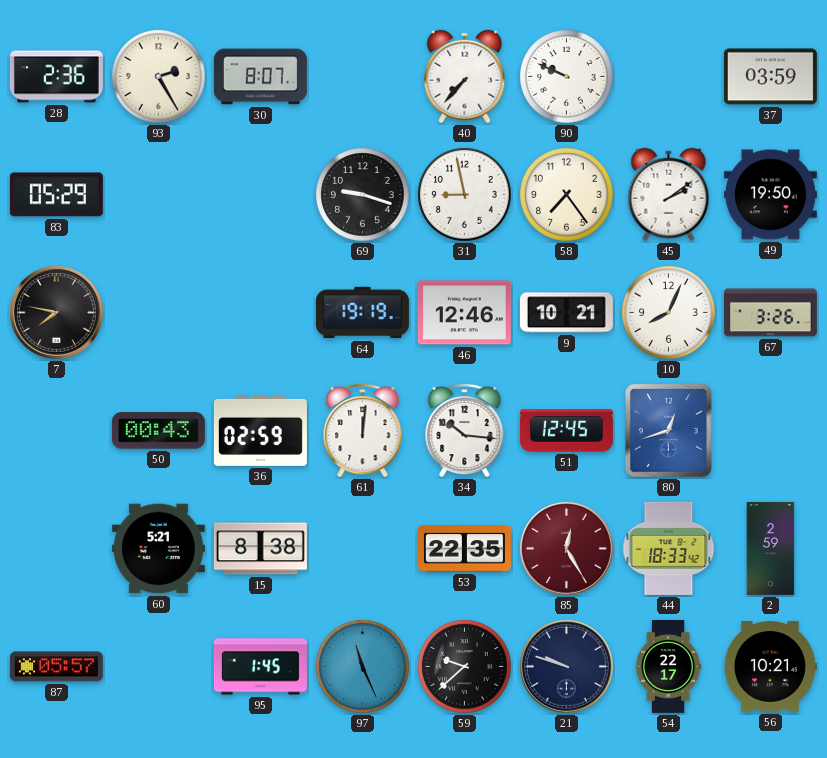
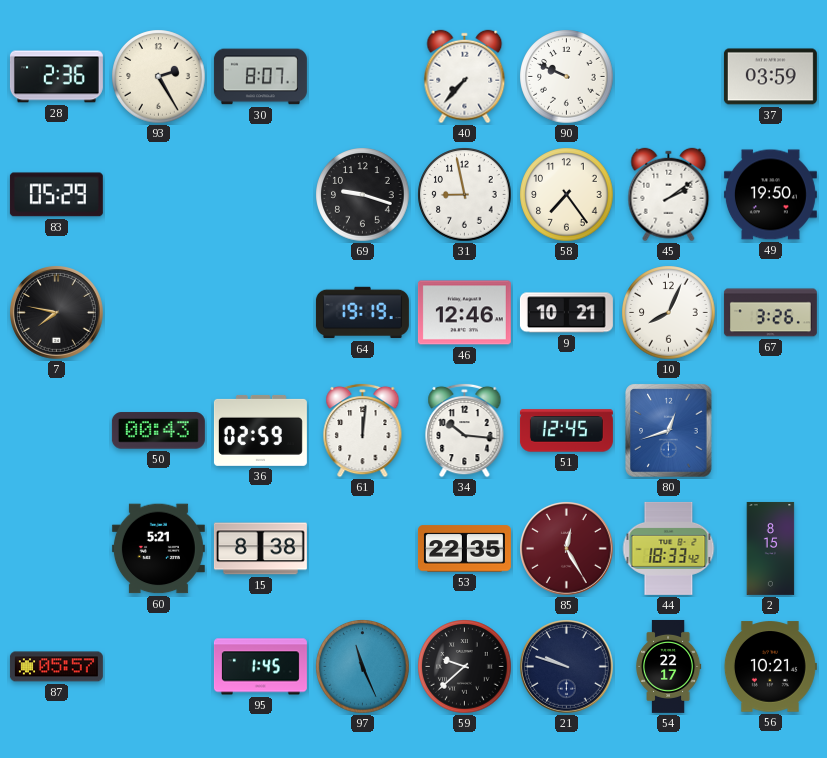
2: 2:59 -> 8:15 (771, 548)
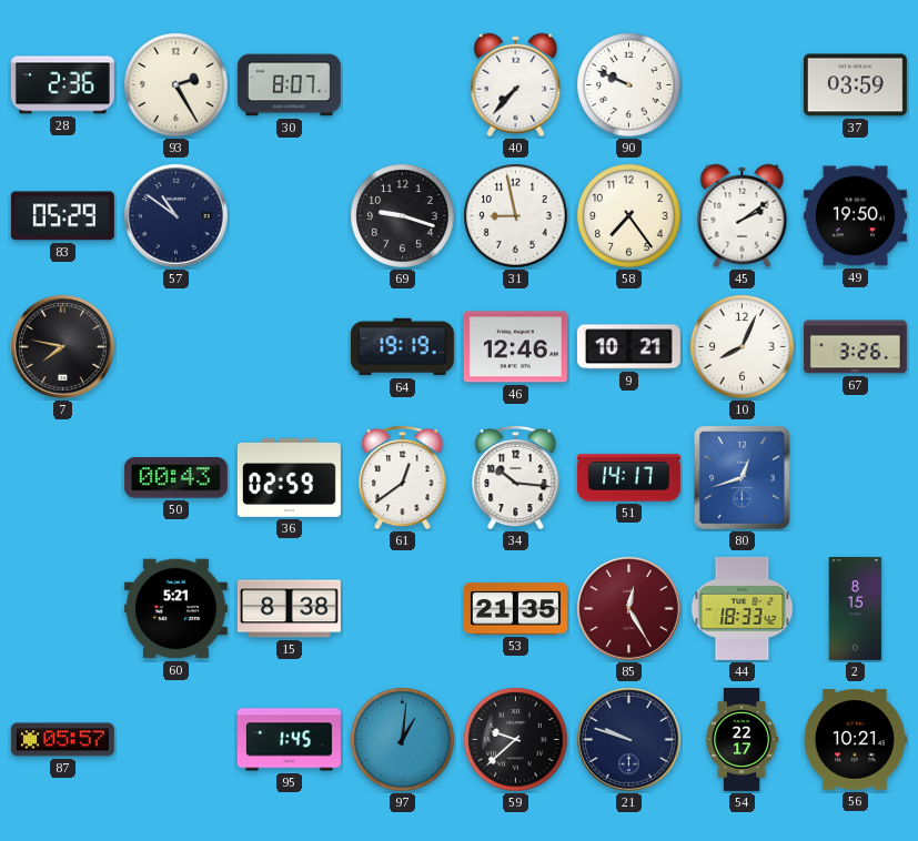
57: none -> 10:51 (176, 216)
61: 12:01 -> 12:39 (403, 477)
51: 12:45 -> 14:17 (628, 478)
53: 22:35 -> 21:35 (515, 609)
97: 11:26 -> 1:01 (403, 740)
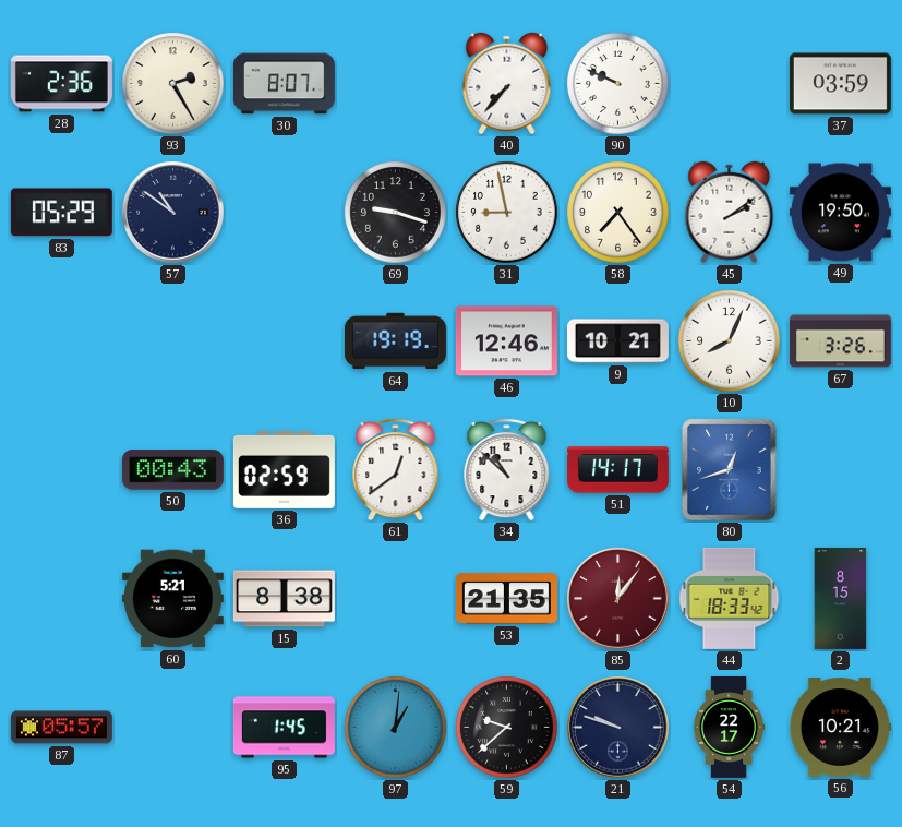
7: 7:47 -> none (63, 347)
34: 10:16 -> 10:52 (507, 469)
85: 12:25 -> 12:06 (618, 599)
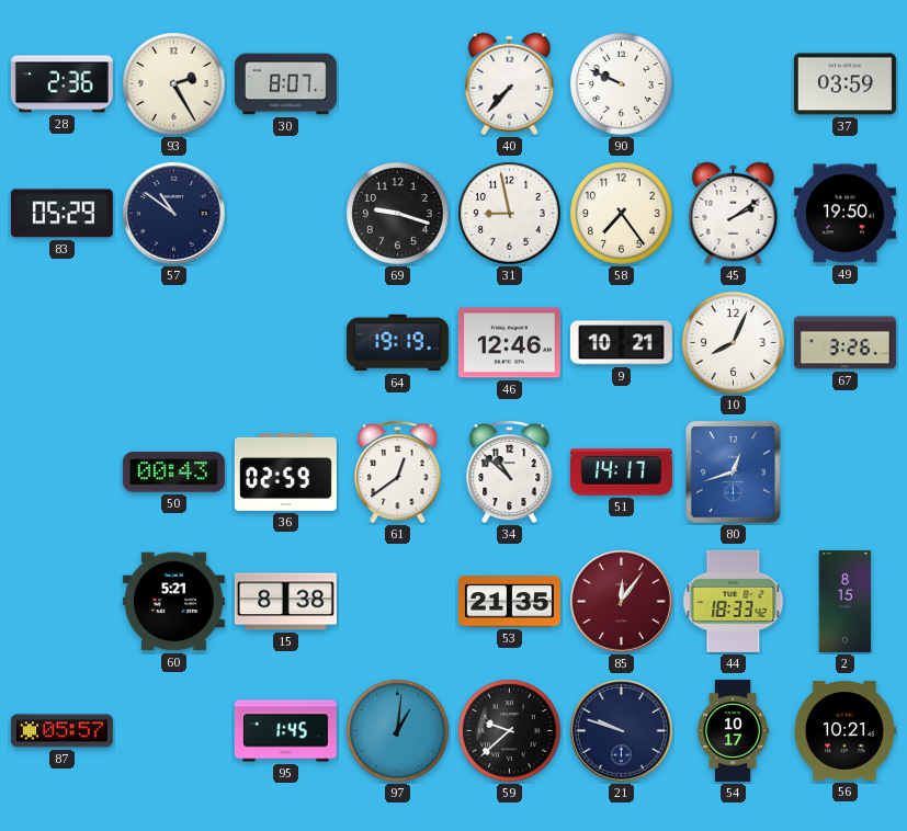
54: 22:17 -> 10:17 (733, 730)
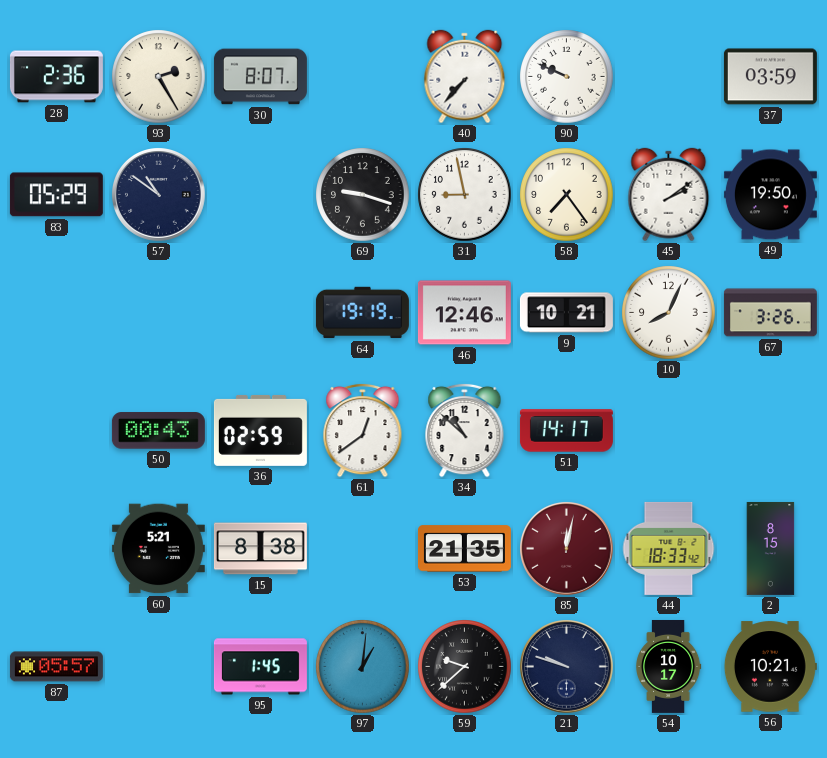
80: 12:42 -> none (734, 473)
85: 12:06 -> 12:02 (567, 549)
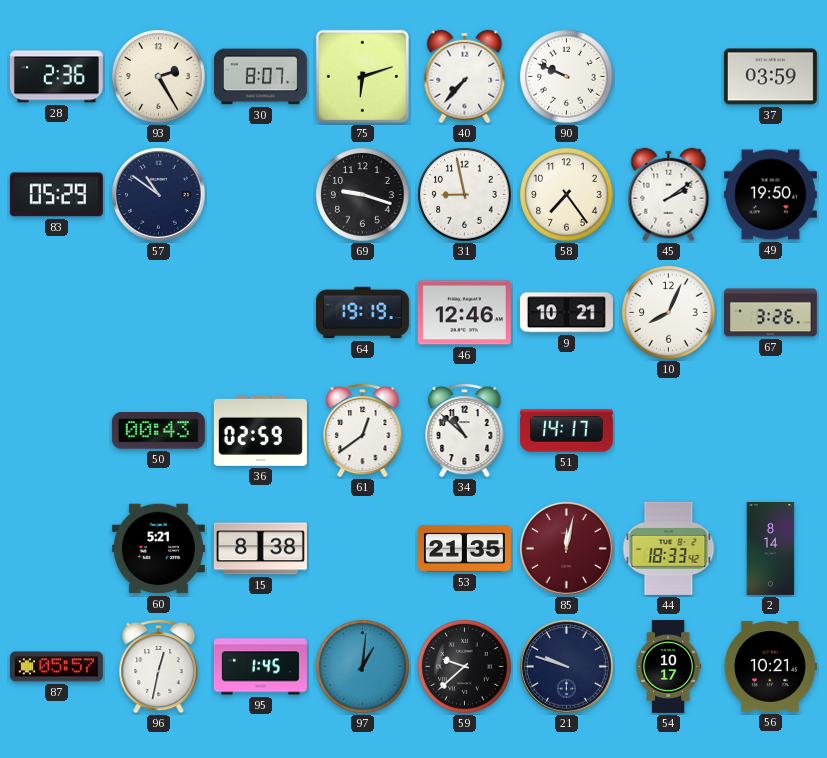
75: none -> 6:12 (362, 76)
2: 8:15 -> 8:14 (771, 548)
96: none -> 12:32 (159, 666)
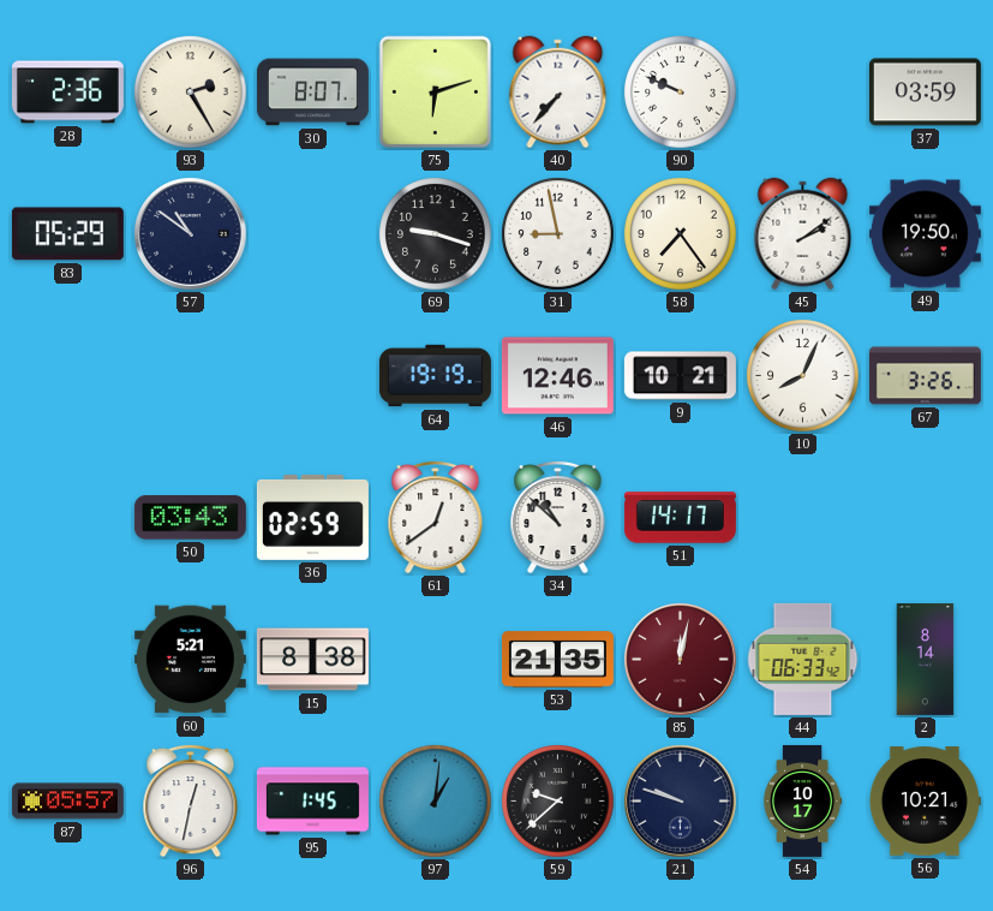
50: 00:43 -> 03:43 (190, 518)
44: 18:33 -> 06:33 (803, 659)
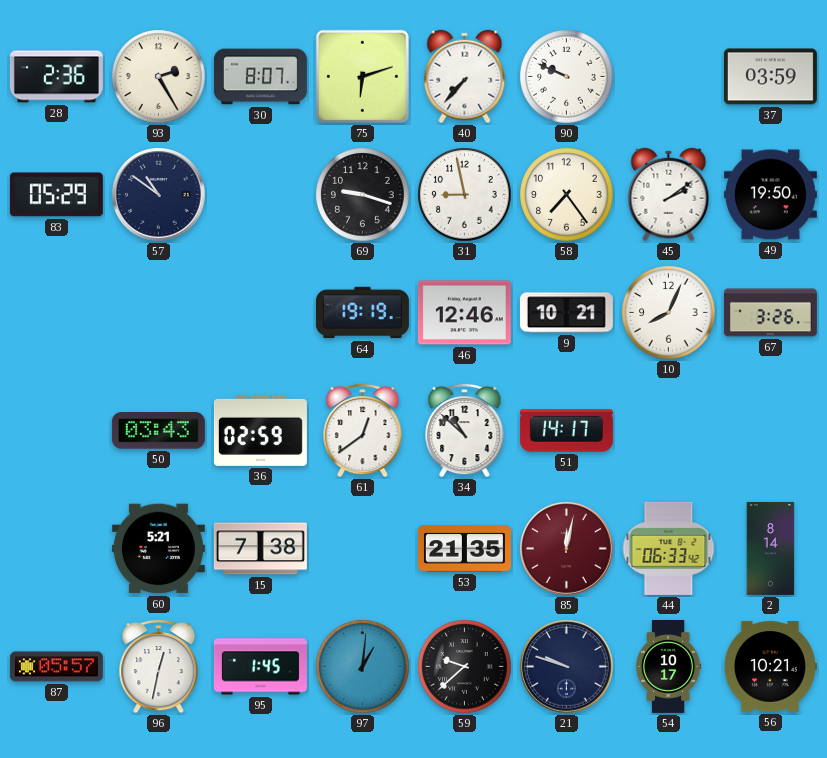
15: 8:38 -> 7:38 (260, 549)
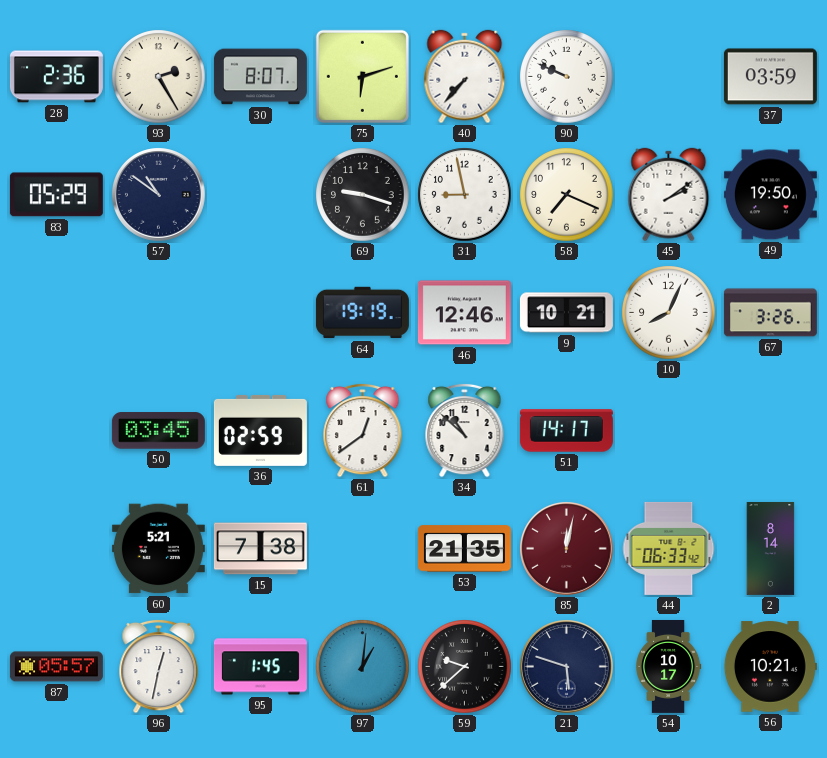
58: 7:24 -> 7:19 (567, 195)
50: 03:43 -> 03:45 (158, 431)
21: 9:48 -> 5:48 (567, 667)
